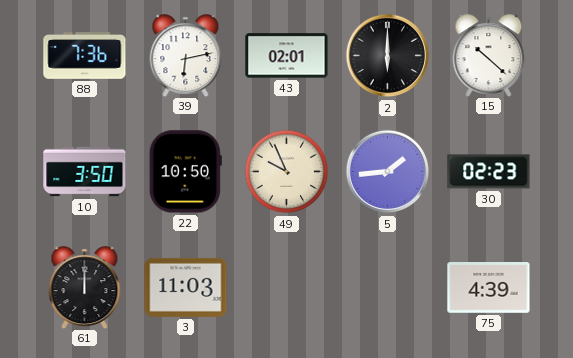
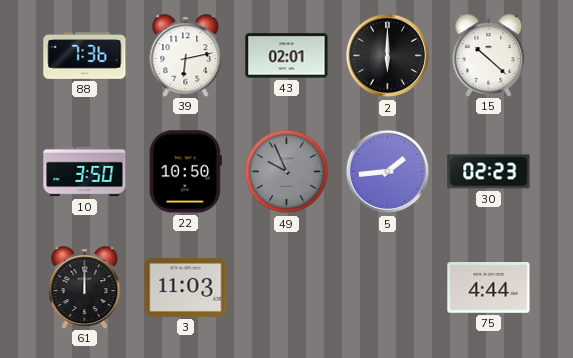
49 dial: cream -> grey (287, 172)
75: 4:39 -> 4:44 (489, 288)
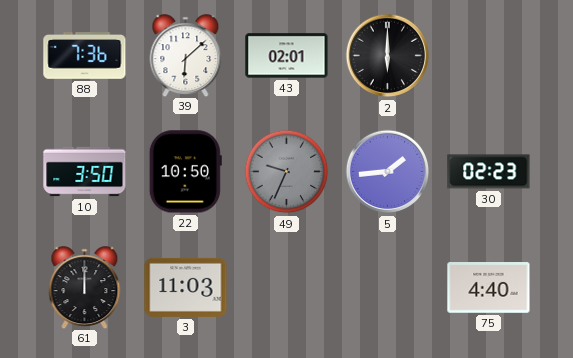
39: 6:13 -> 6:08 (186, 55)
15: 10:22 -> none (489, 55)
49: 9:56 -> 9:34 (287, 172)
75: 4:44 -> 4:40 (489, 288)
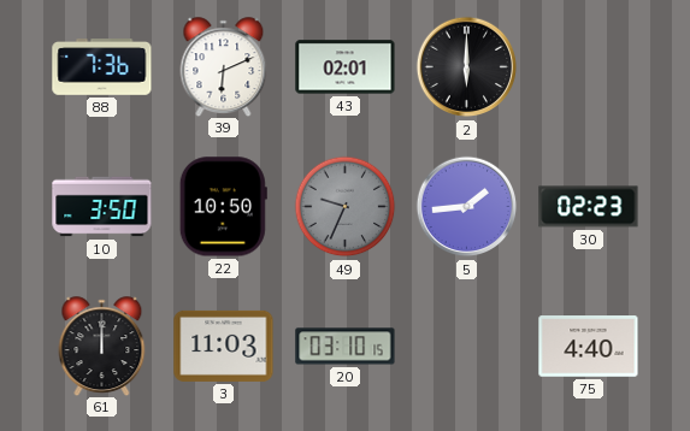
39: 6:08 -> 6:11 (224, 66)
20: none -> 03:10 (346, 347)
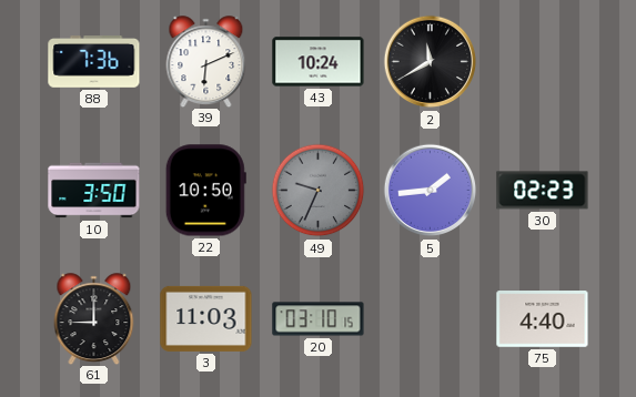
43: 02:01 -> 10:24 (319, 62)
2: 6:00 -> 11:40 (431, 62)
61: 12:00 -> 9:00 (94, 318)
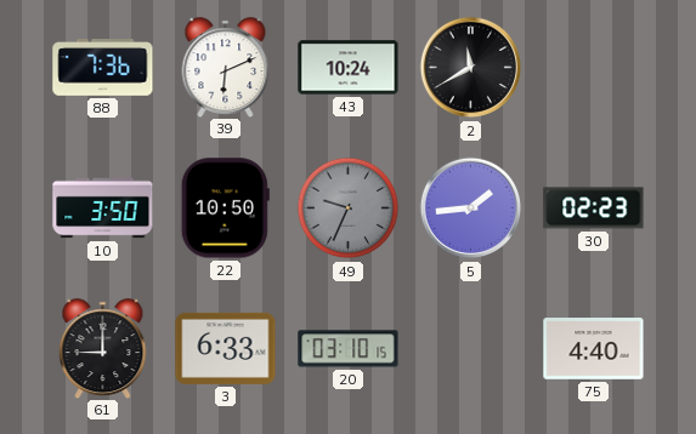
3: 11:03 -> 6:33 (226, 348)
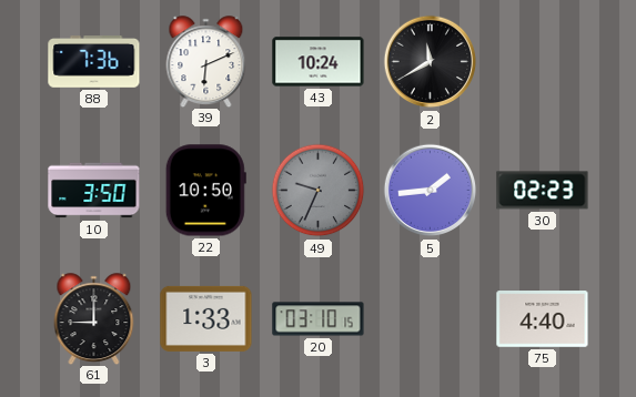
3: 6:33 -> 1:33 (206, 318)
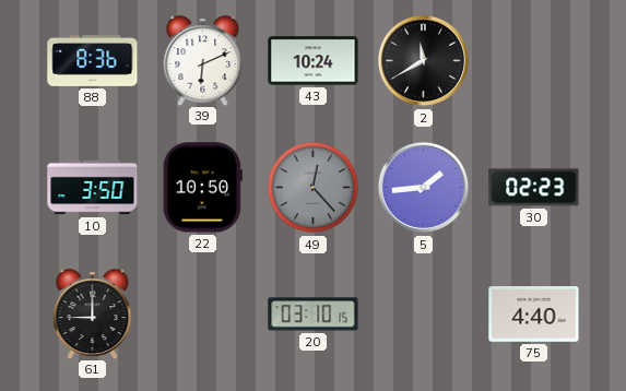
88: 7:36 -> 8:36 (93, 61)
49: 9:34 -> 12:23 (314, 188)
3: 1:33 -> none (206, 318)
